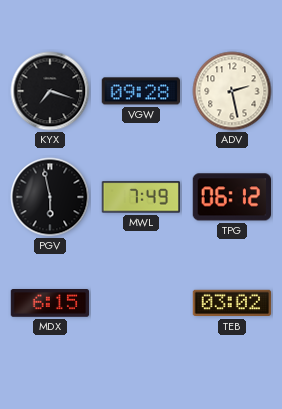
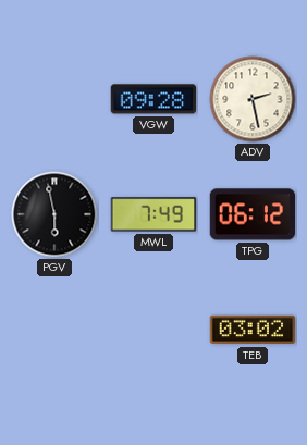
KYX: 7:18 -> none (50, 91)
MDX: 6:15 -> none (50, 304)
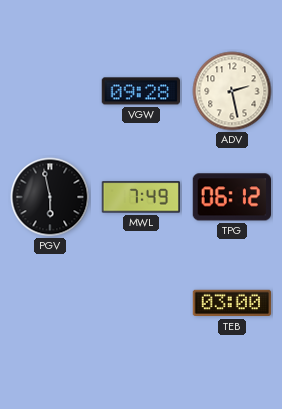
TEB: 03:02 -> 03:00 (232, 303)
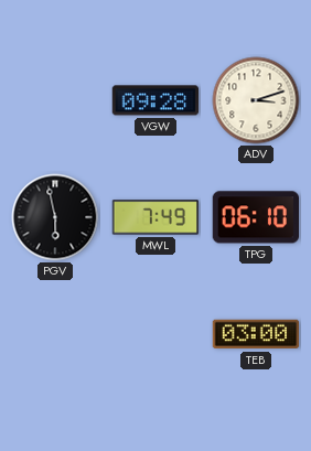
ADV: 2:28 -> 3:12 (256, 100)
TPG: 06:12 -> 06:10 (255, 217)
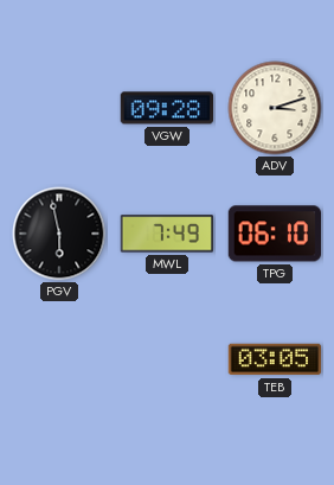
TEB: 03:00 -> 03:05 (275, 359)
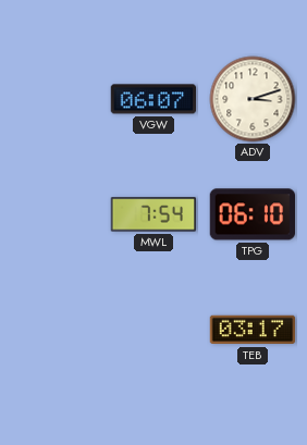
VGW: 09:28 -> 06:07 (152, 99)
PGV: 5:58 -> none (59, 234)
MWL: 7:49 -> 7:54 (152, 214)
TEB: 03:05 -> 03:17 (253, 330)
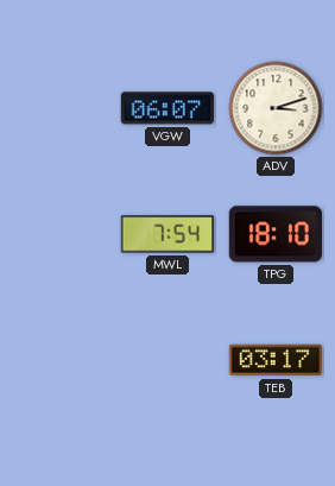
TPG: 06:10 -> 18:10 (274, 234)
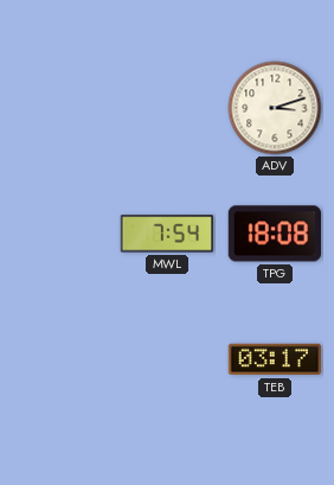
VGW: 06:07 -> none (166, 108)
TPG: 18:10 -> 18:08 (274, 234)
